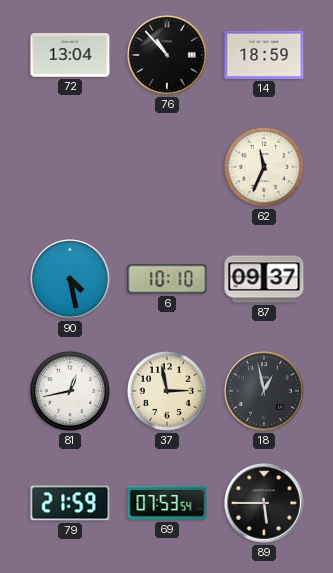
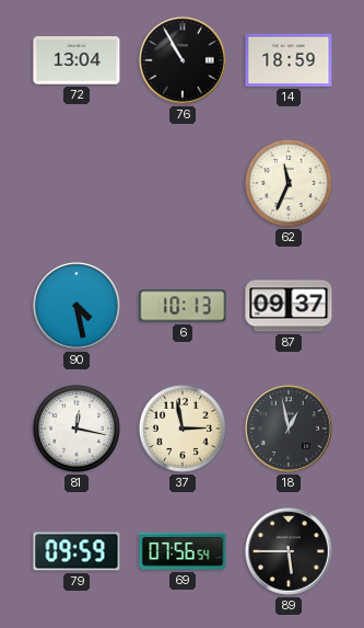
76: 10:53 -> 10:55 (183, 60)
6: 10:10 -> 10:13 (183, 306)
81: 12:43 -> 12:17 (77, 429)
79: 21:59 -> 09:59 (77, 551)
69: 07:53 -> 07:56 (183, 551)
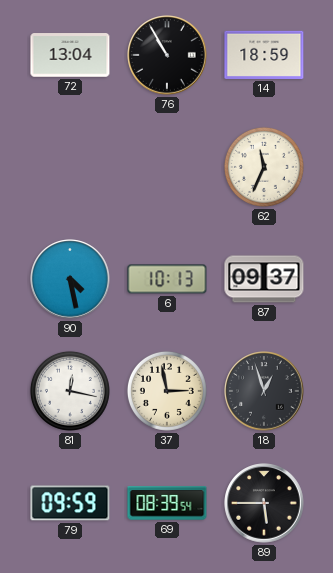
18: 12:58 -> 12:57 (264, 391)
69: 07:56 -> 08:39 (167, 503)
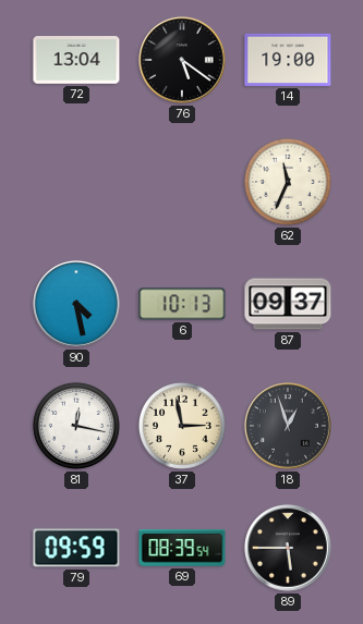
76: 10:55 -> 5:21 (182, 60)
14: 18:59 -> 19:00 (288, 60)
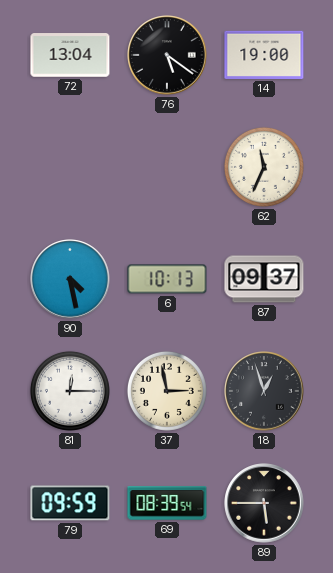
81: 12:17 -> 12:15 (70, 391)
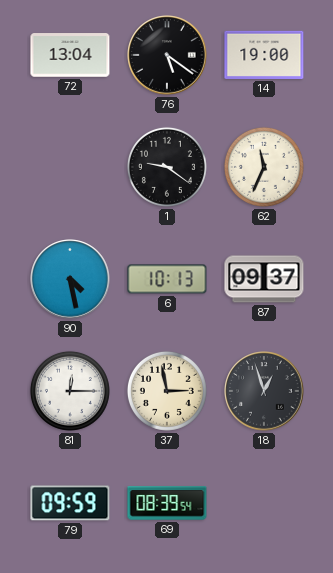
1: none -> 9:21 (167, 167)
89: 5:45 -> none (264, 503)
